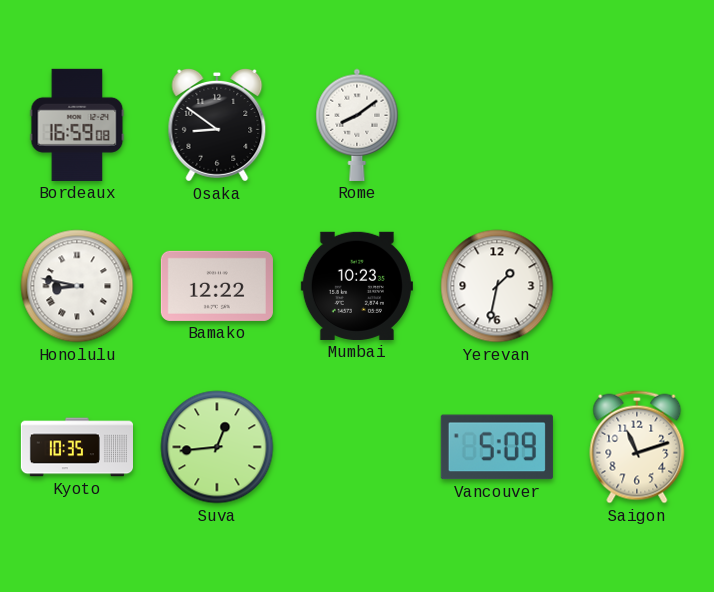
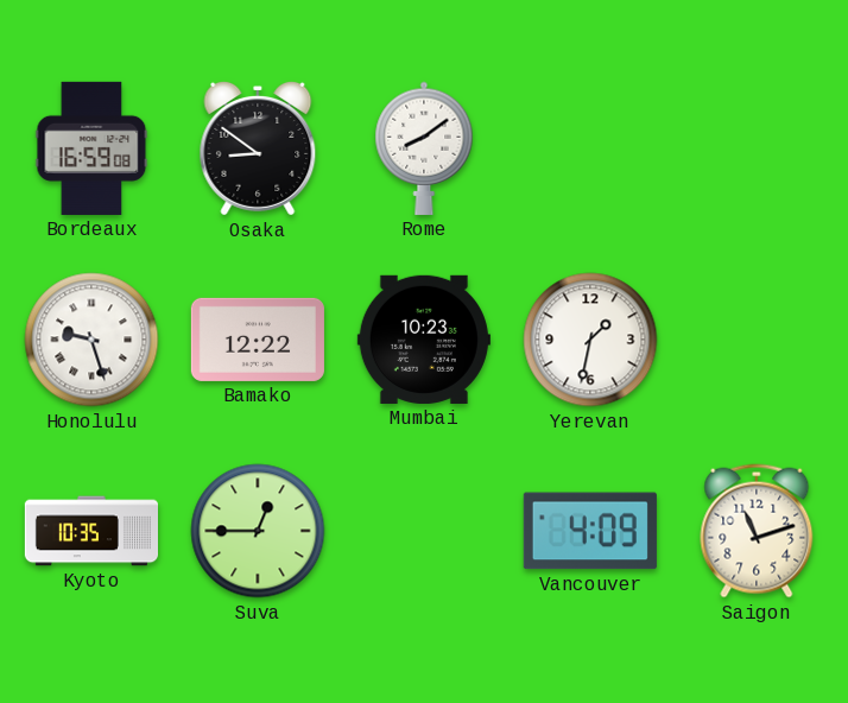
Honolulu: 8:47 -> 9:27 (91, 340)
Suva: 12:44 -> 12:45 (258, 531)
Vancouver: 5:09 -> 4:09 (590, 531)
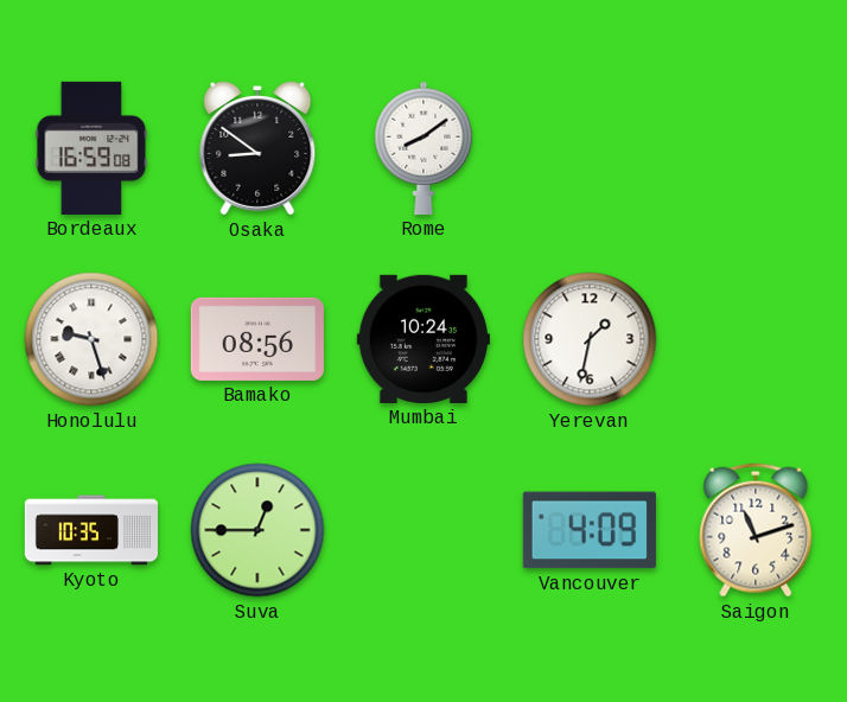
Bamako: 12:22 -> 08:56 (257, 339)
Mumbai: 10:23 -> 10:24 (423, 339)
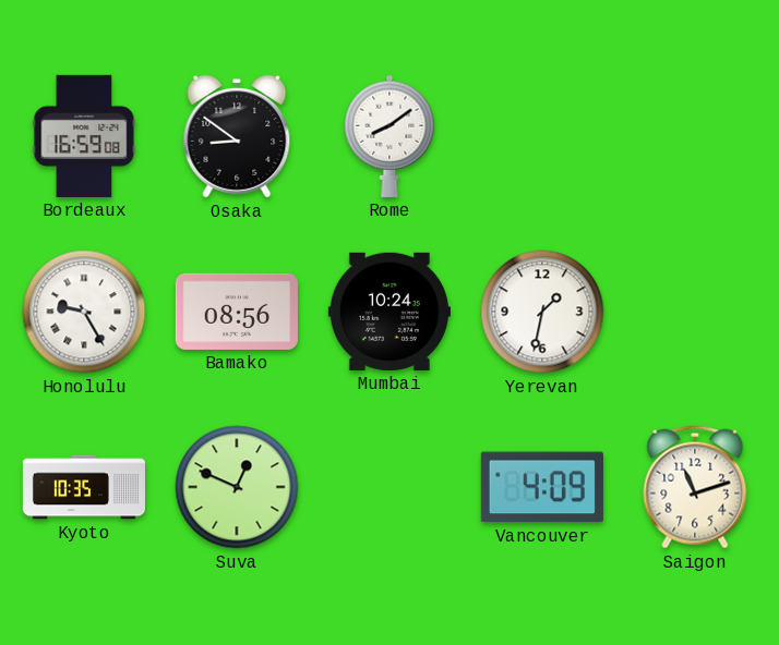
Honolulu: 9:27 -> 9:25 (84, 312)
Suva: 12:45 -> 12:49 (237, 487)
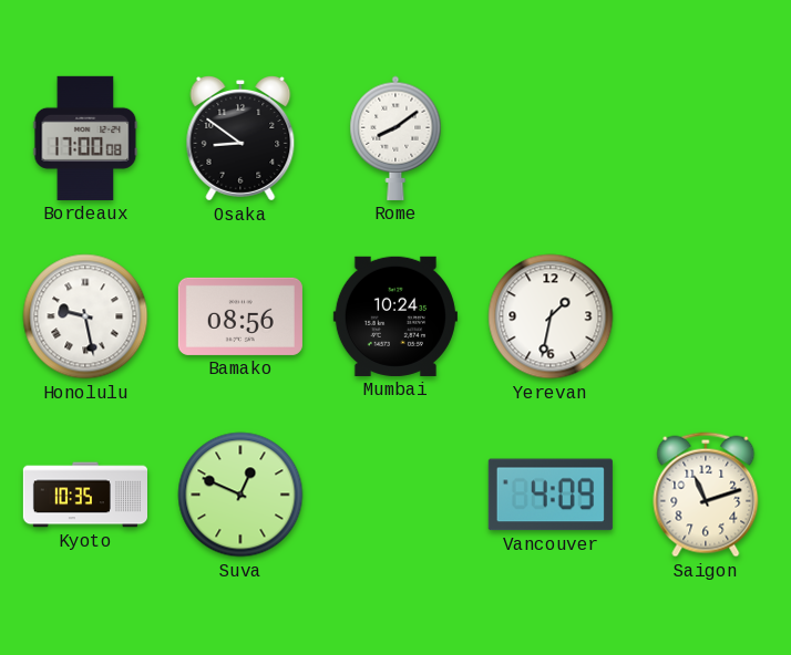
Bordeaux: 16:59 -> 17:00 (85, 138)
Honolulu: 9:25 -> 9:28 (85, 316)
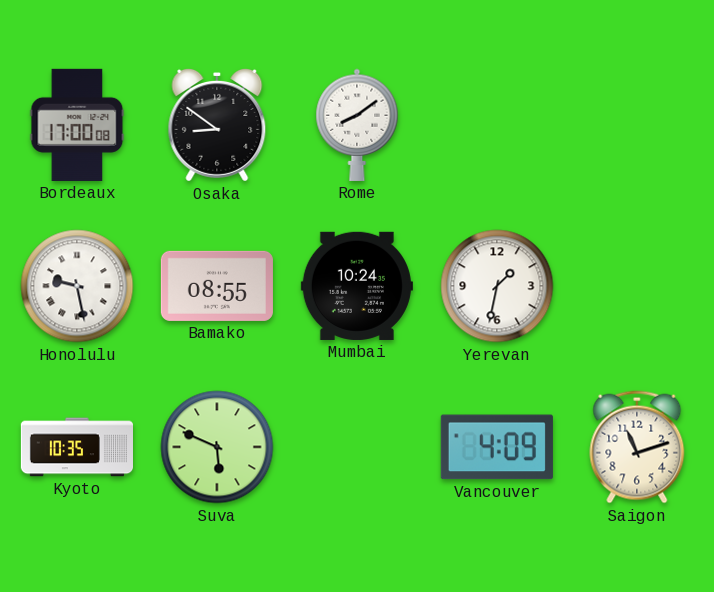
Bamako: 08:56 -> 08:55 (217, 286)
Suva: 12:49 -> 5:49 (217, 447)
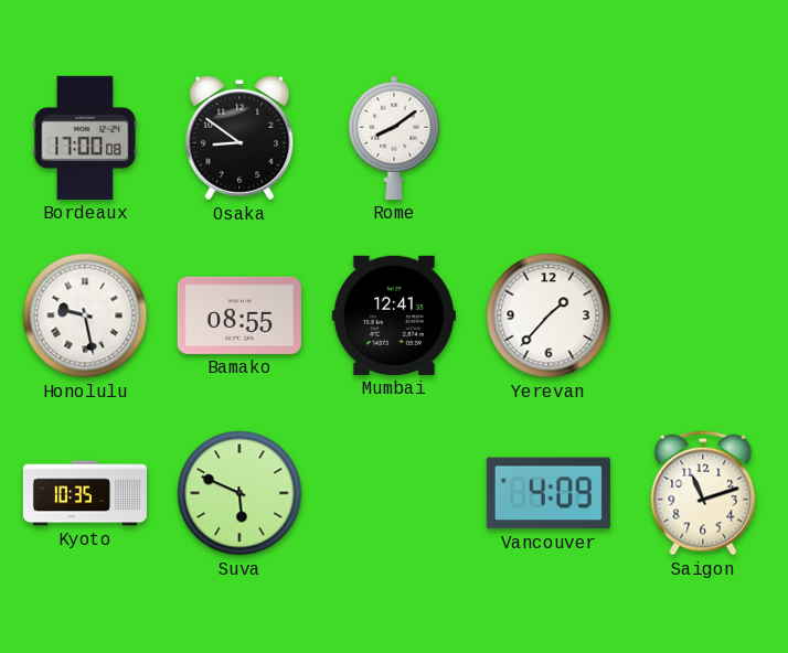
Mumbai: 10:24 -> 12:41 (394, 315)
Yerevan: 1:32 -> 1:37 (549, 315)
